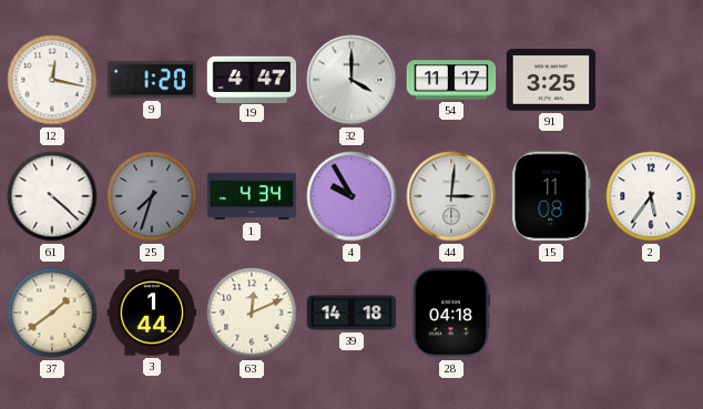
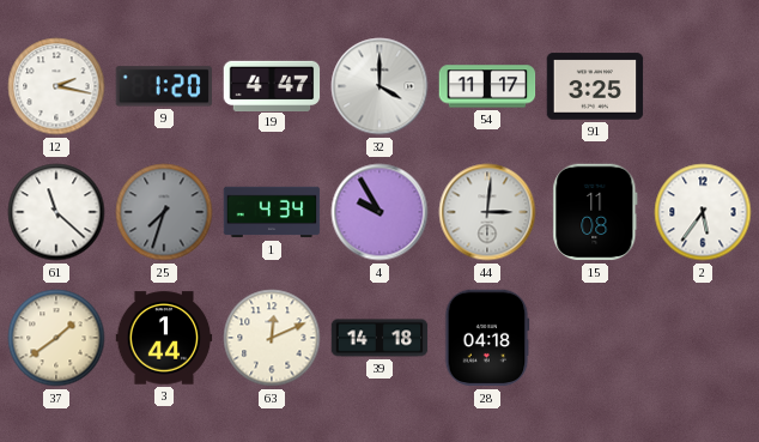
12: 12:17 -> 2:17 (56, 86)
61: 4:22 -> 11:22 (56, 212)
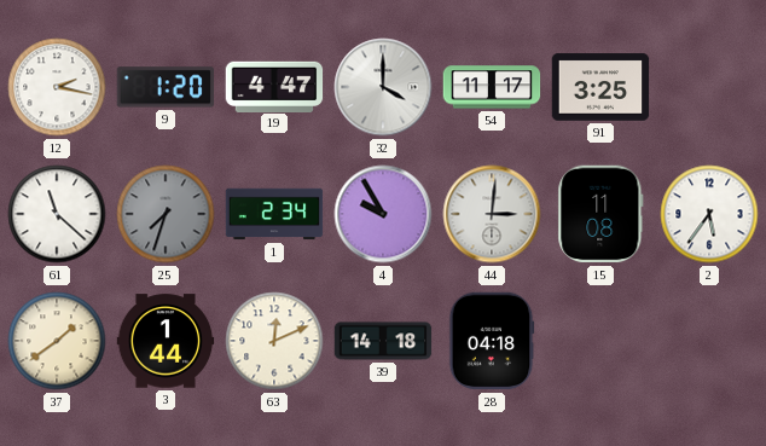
1: 4:34 -> 2:34 (274, 214)
